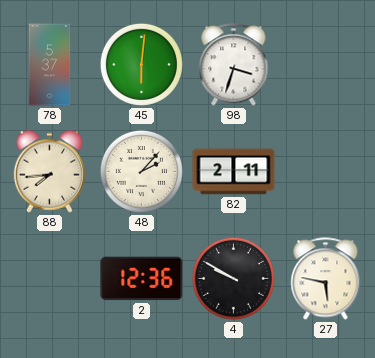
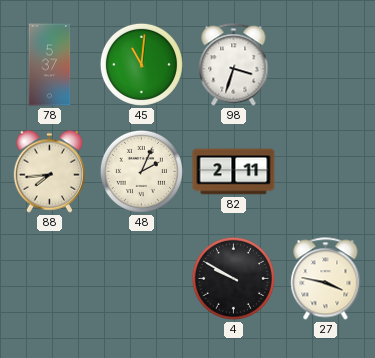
45: 6:01 -> 11:01 (141, 64)
48: 2:07 -> 2:04 (141, 171)
2: 12:36 -> none (142, 279)
27: 5:47 -> 3:47 (326, 279)
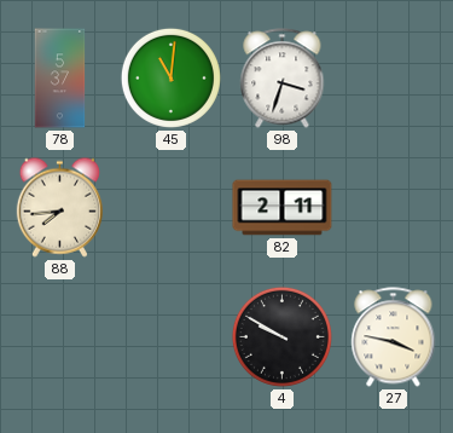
48: 2:04 -> none (141, 171)
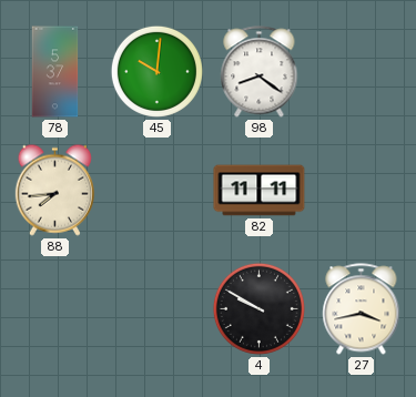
45: 11:01 -> 10:01 (156, 71)
98: 3:33 -> 8:21 (260, 72)
82: 2:11 -> 11:11 (260, 191)
27: 3:47 -> 3:43 (362, 309)
